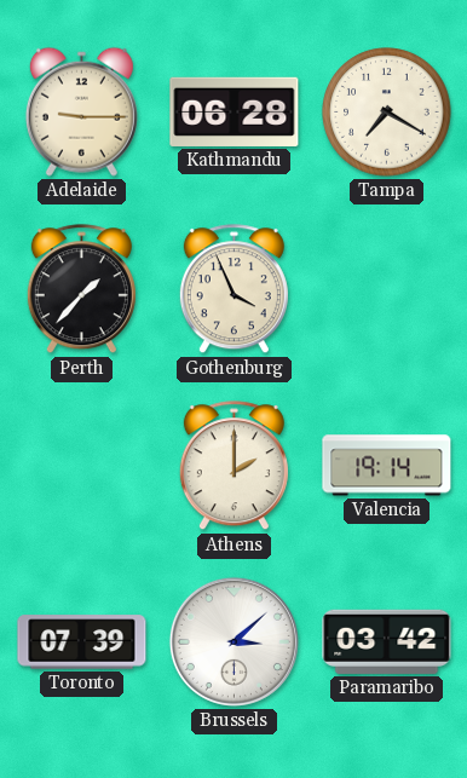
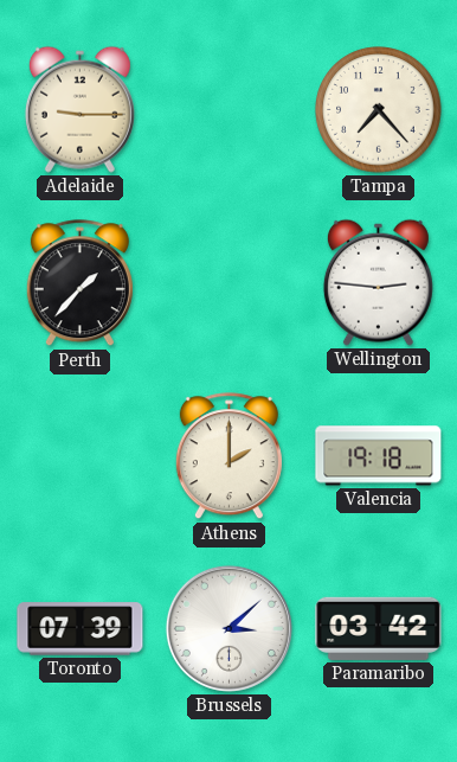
Kathmandu: 06:28 -> none (235, 111)
Tampa: 7:20 -> 7:23 (379, 110)
Gothenburg: 3:56 -> none (234, 289)
Wellington: none -> 2:46 (378, 282)
Valencia: 19:14 -> 19:18 (379, 456)
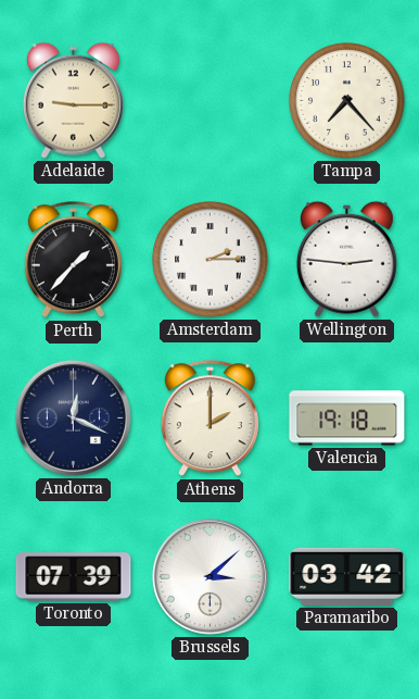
Amsterdam: none -> 2:15 (211, 260)
Andorra: none -> 12:19 (73, 417)
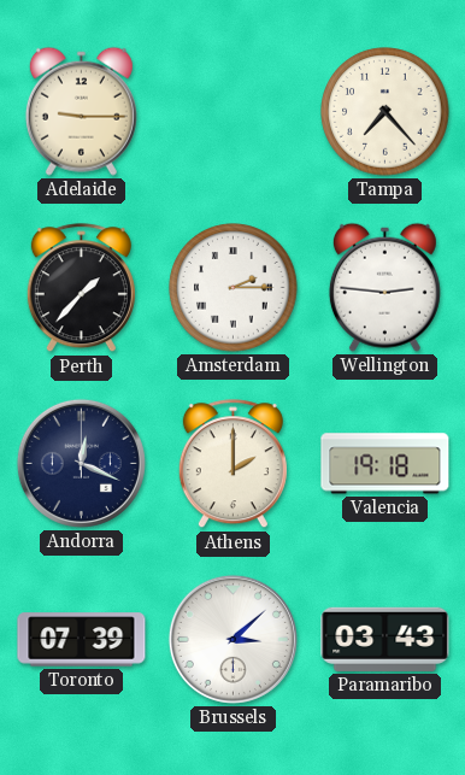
Paramaribo: 03:42 -> 03:43 (385, 639)
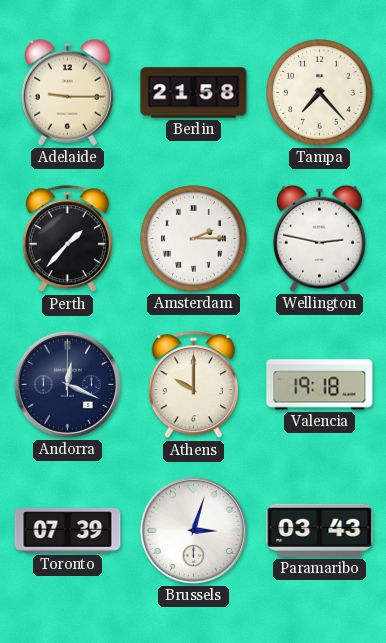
Berlin: none -> 21:58 (194, 93)
Wellington: 2:46 -> 2:47 (319, 238)
Athens: 2:00 -> 10:00 (193, 385)
Brussels: 3:08 -> 3:03 (193, 530)
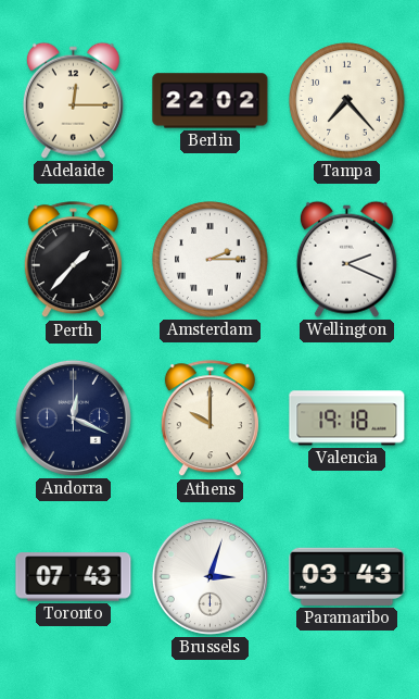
Adelaide: 9:15 -> 12:15 (73, 100)
Berlin: 21:58 -> 22:02 (211, 101)
Wellington: 2:47 -> 2:19 (346, 259)
Toronto: 07:39 -> 07:43 (74, 577)
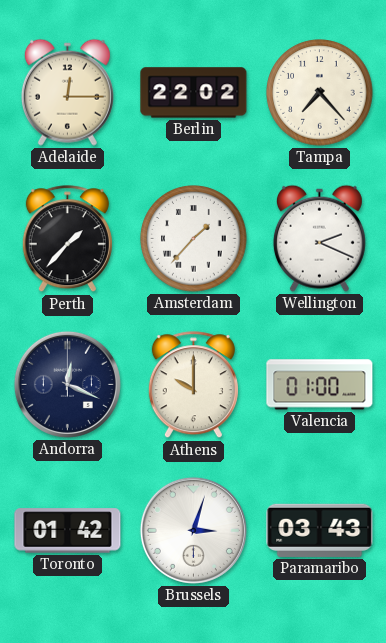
Amsterdam: 2:15 -> 1:37 (194, 239)
Valencia: 19:18 -> 01:00 (320, 385)
Toronto: 07:43 -> 01:42 (68, 531)
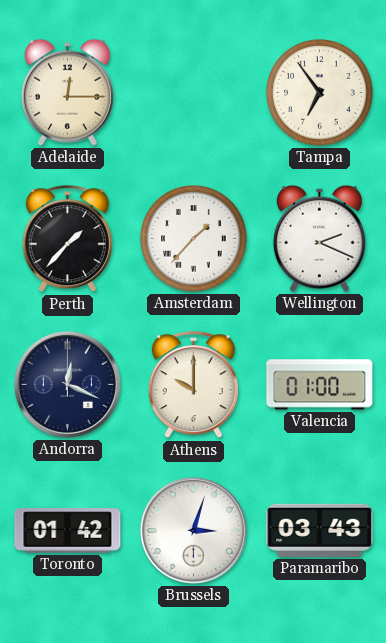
Berlin: 22:02 -> none (194, 93)
Tampa: 7:23 -> 6:54 (320, 93)
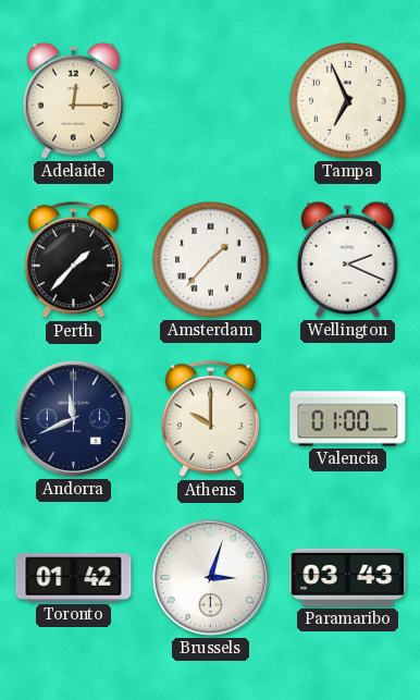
Tampa: 6:54 -> 6:56 (348, 101)
Andorra: 12:19 -> 11:41 (73, 418)
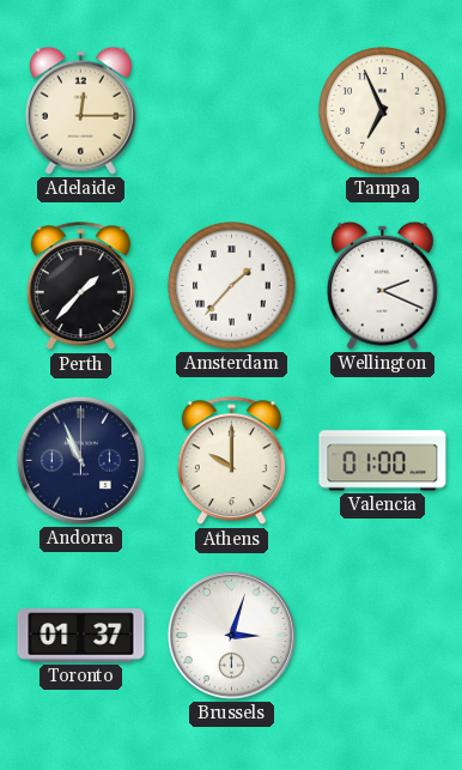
Andorra: 11:41 -> 10:56 (80, 460)
Toronto: 01:42 -> 01:37 (81, 636)
Paramaribo: 03:43 -> none (348, 577)
